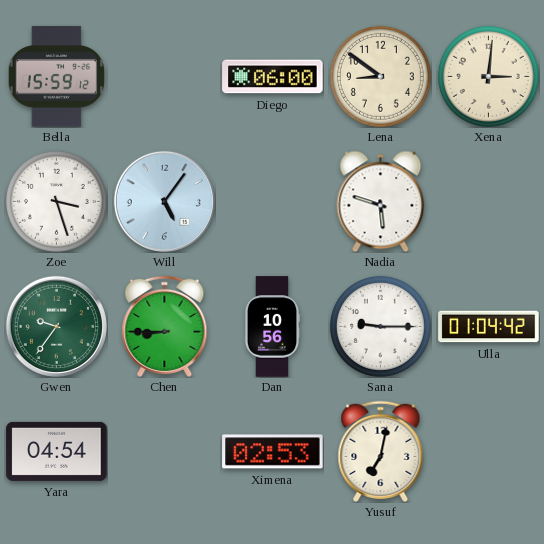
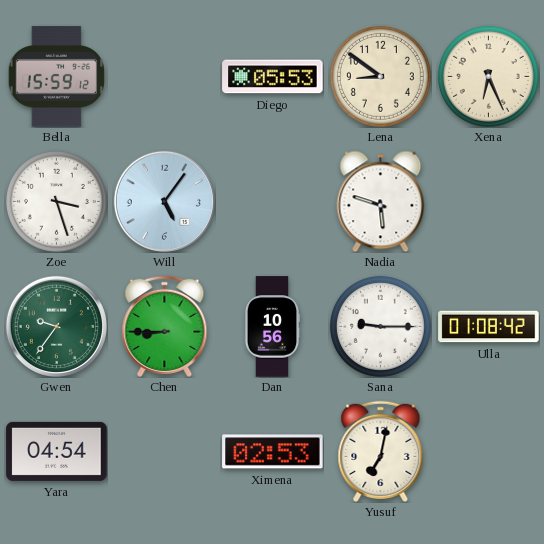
Diego: 06:00 -> 05:53 (273, 77)
Xena: 3:01 -> 6:26 (488, 76)
Ulla: 01:04 -> 01:08 (489, 327)
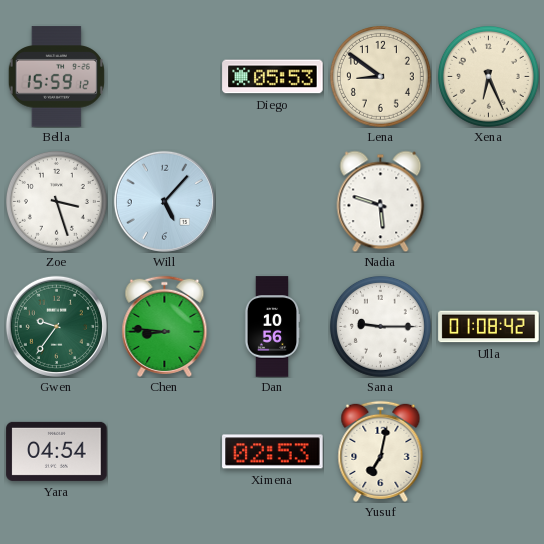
Will: 5:06 -> 5:07 (164, 201)
Chen: 8:45 -> 8:46 (165, 326)
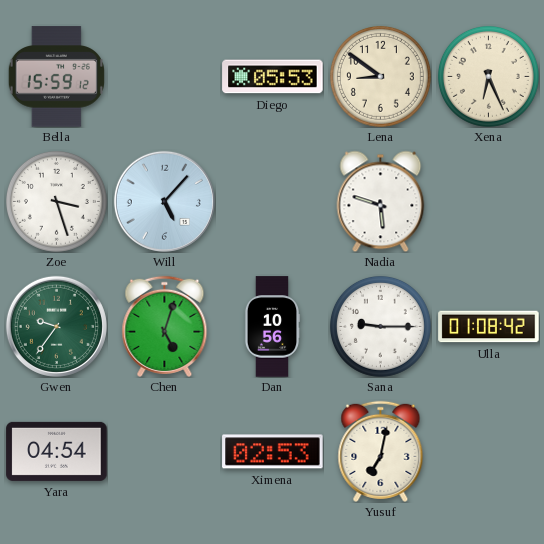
Chen: 8:46 -> 5:03 (165, 326)
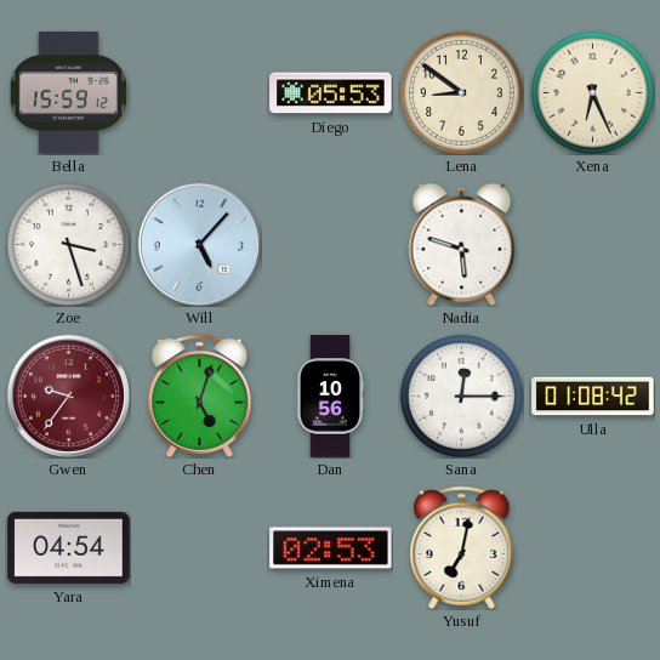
Gwen dial: green -> burgundy (68, 396)
Sana: 9:15 -> 12:15 (461, 396)
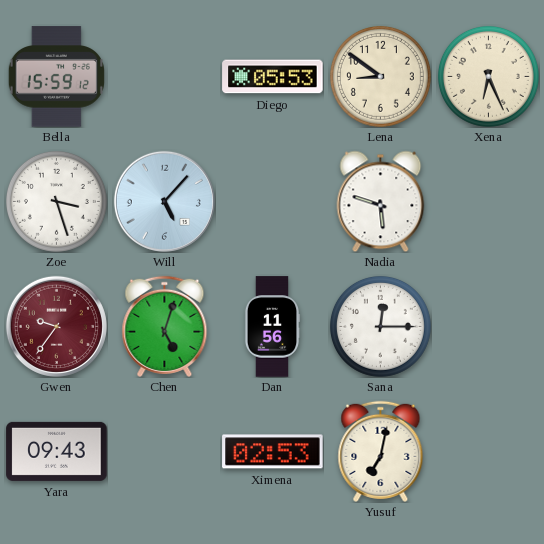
Dan: 10:56 -> 11:56 (272, 327)
Ulla: 01:08 -> none (593, 397)
Yara: 04:54 -> 09:43 (57, 451)
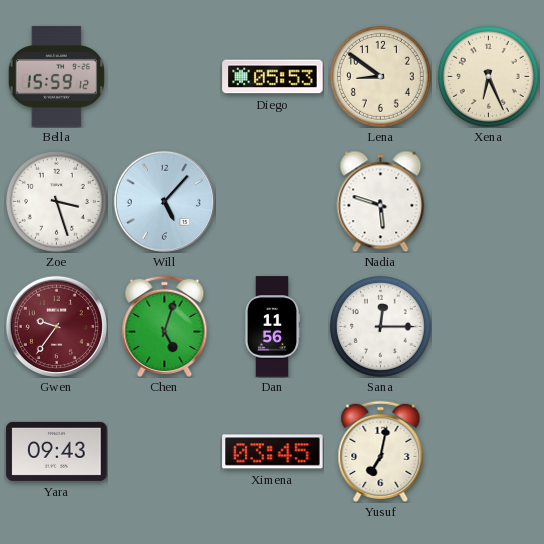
Ximena: 02:53 -> 03:45 (273, 452)
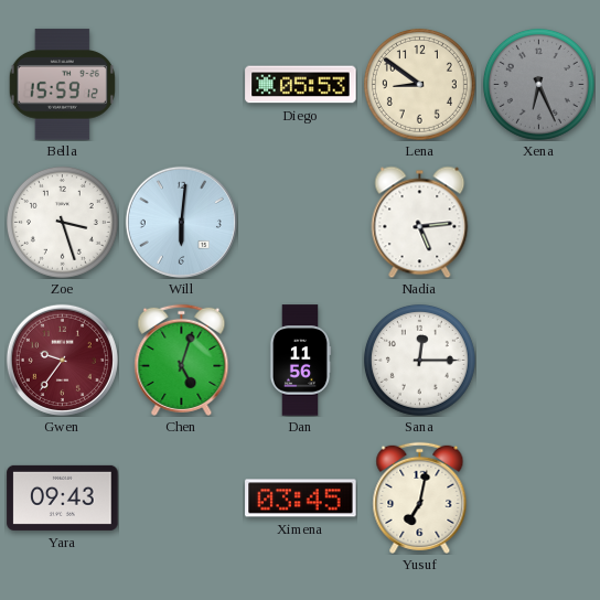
Xena dial: cream -> grey (538, 84)
Will: 5:07 -> 6:01 (181, 222)
Nadia: 5:48 -> 5:14 (420, 222)
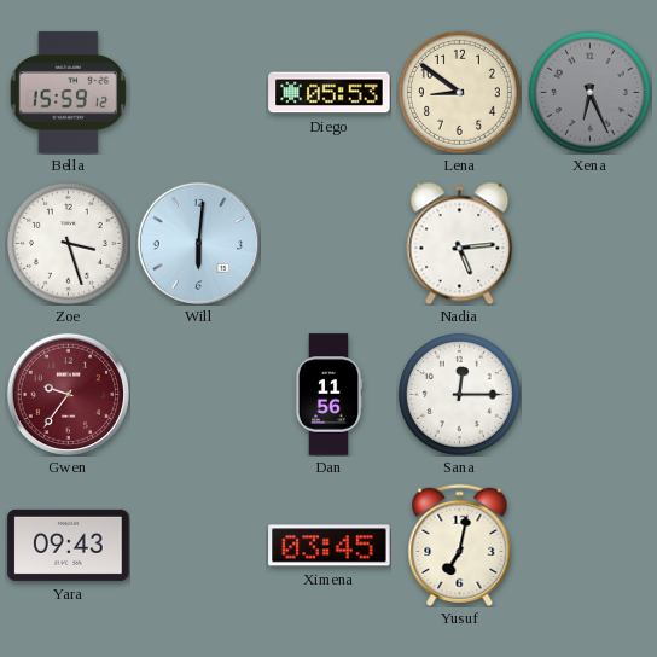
Chen: 5:03 -> none (182, 360)
